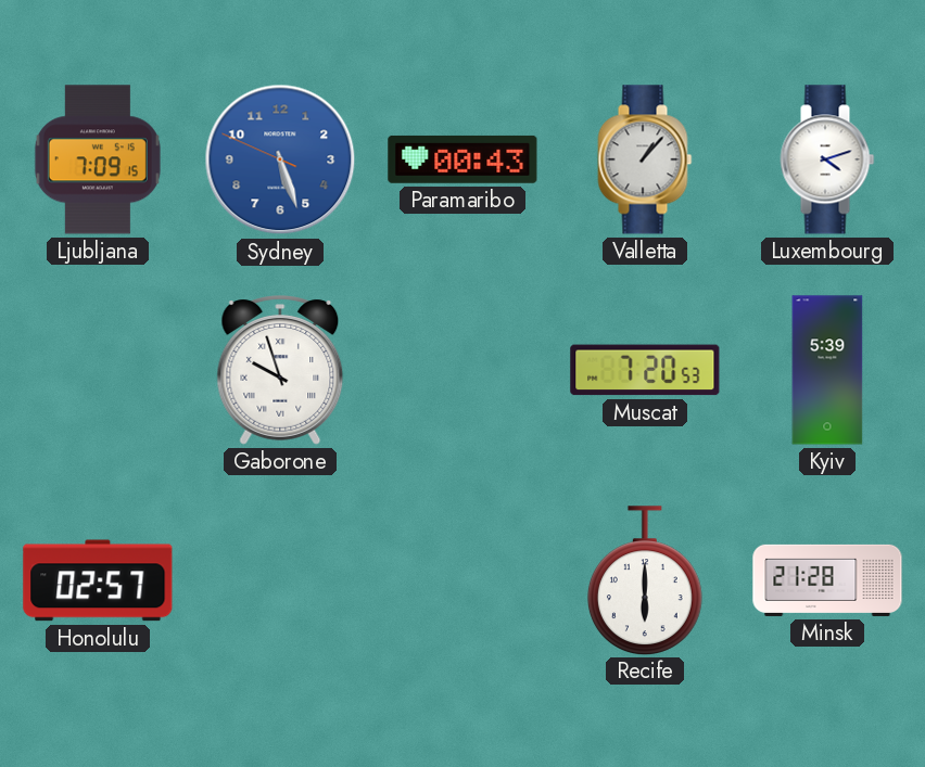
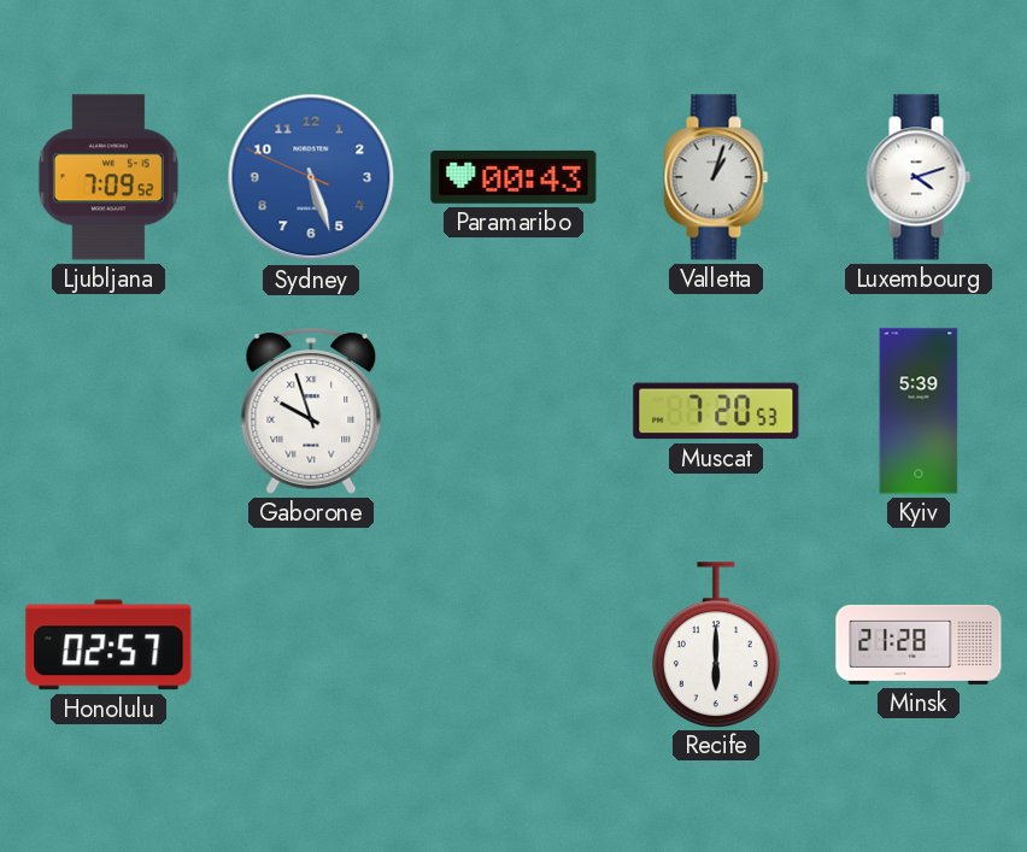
Ljubljana: 7:09:15 -> 7:09:52 (108, 177)
Valletta: 1:07 -> 1:03 (716, 177)
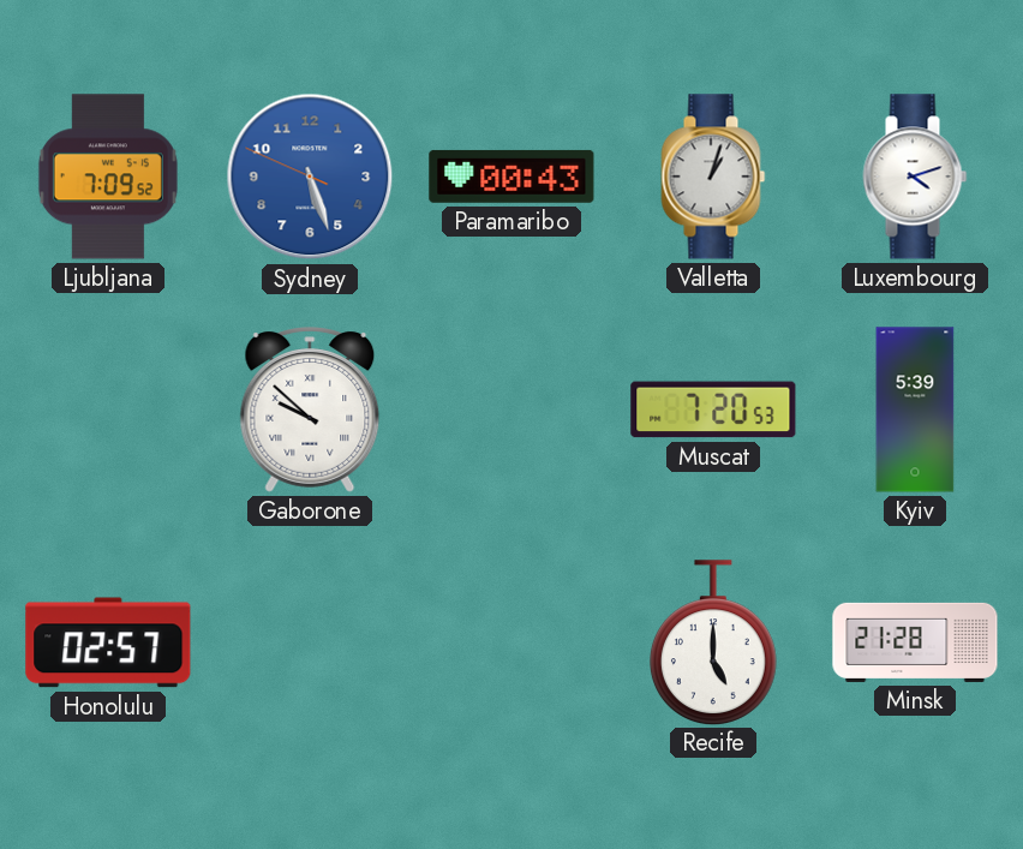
Gaborone: 9:57 -> 9:52 (310, 409)
Recife: 6:00 -> 5:00 (713, 642)
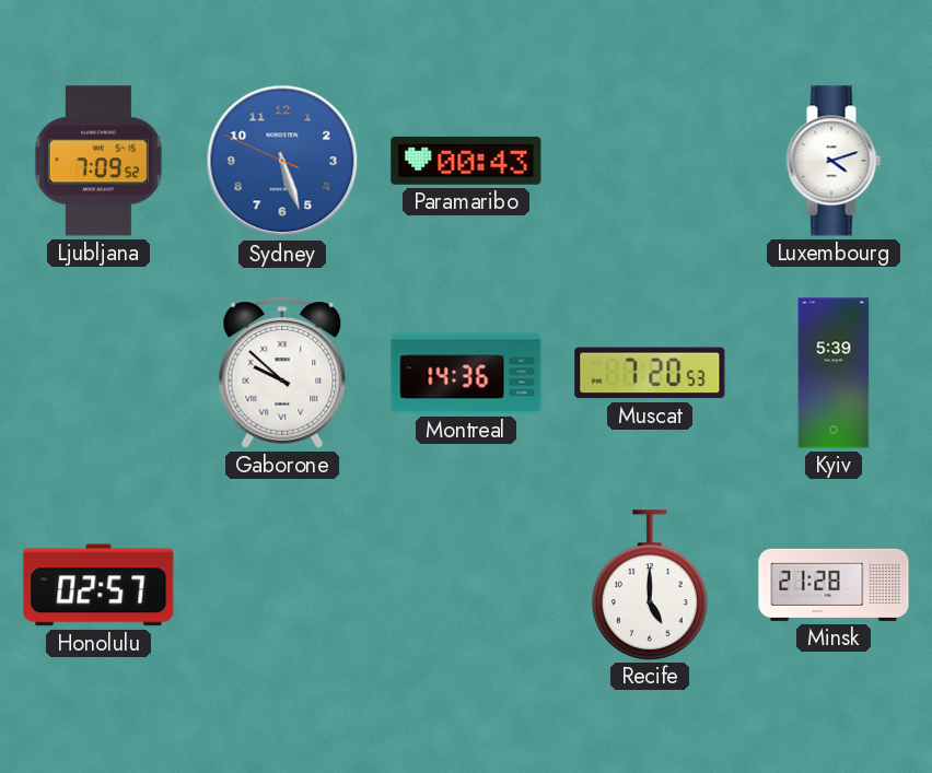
Valletta: 1:03 -> none (713, 177)
Montreal: none -> 14:36 (466, 373)
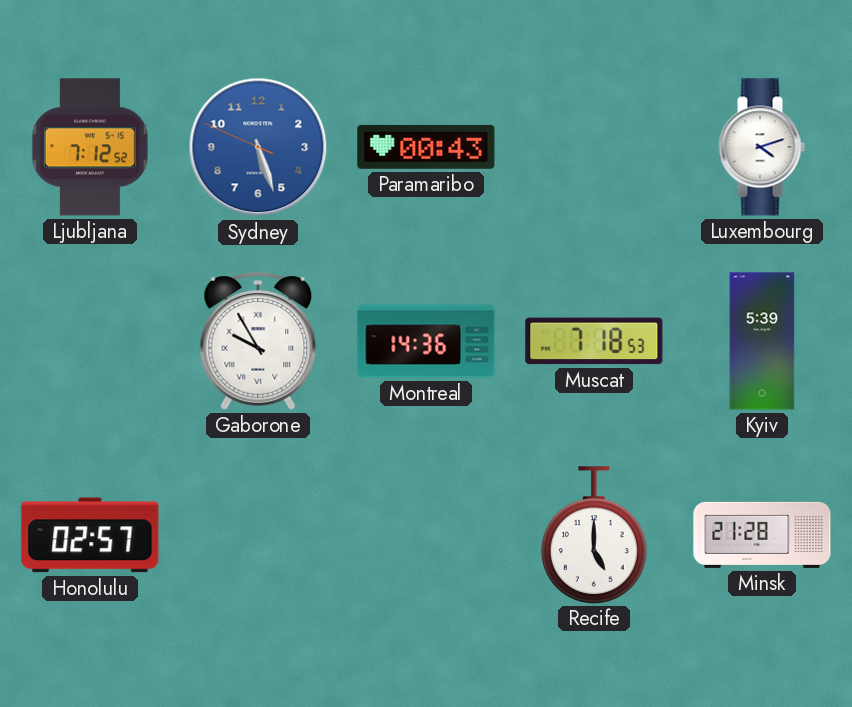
Ljubljana: 7:09 -> 7:12 (90, 147)
Gaborone: 9:52 -> 9:55 (258, 341)
Muscat: 7:20 -> 7:18 (594, 341)
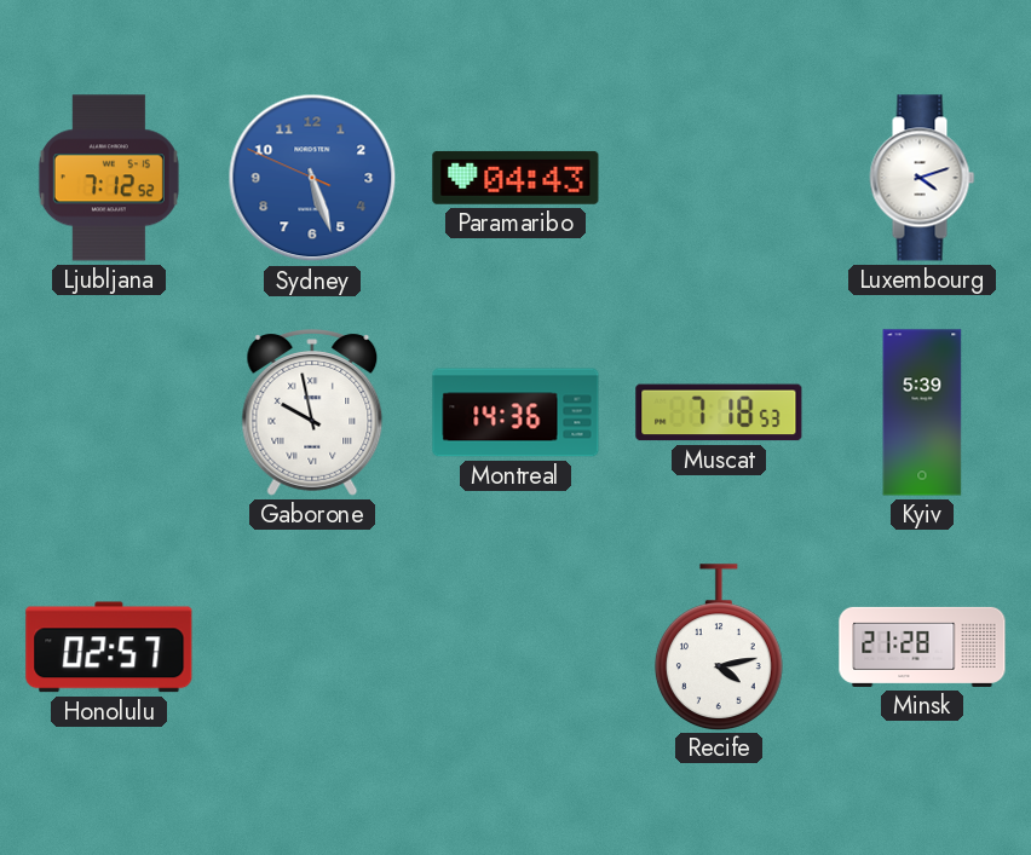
Paramaribo: 00:43 -> 04:43 (515, 178)
Gaborone: 9:55 -> 9:58 (312, 412)
Recife: 5:00 -> 4:13 (719, 647)
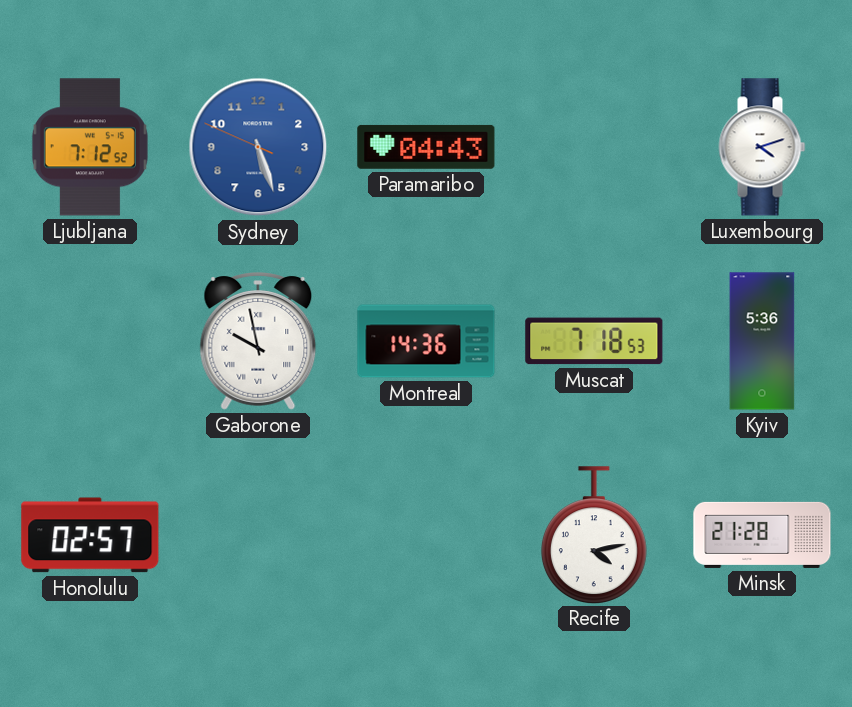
Kyiv: 5:39 -> 5:36 (762, 341)
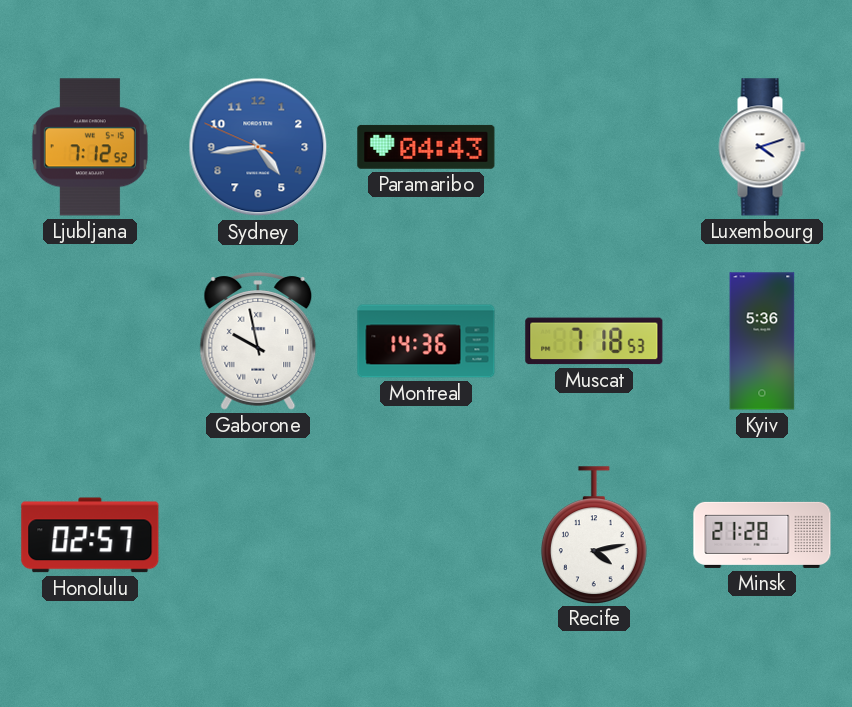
Sydney: 5:26 -> 4:43 (258, 147)
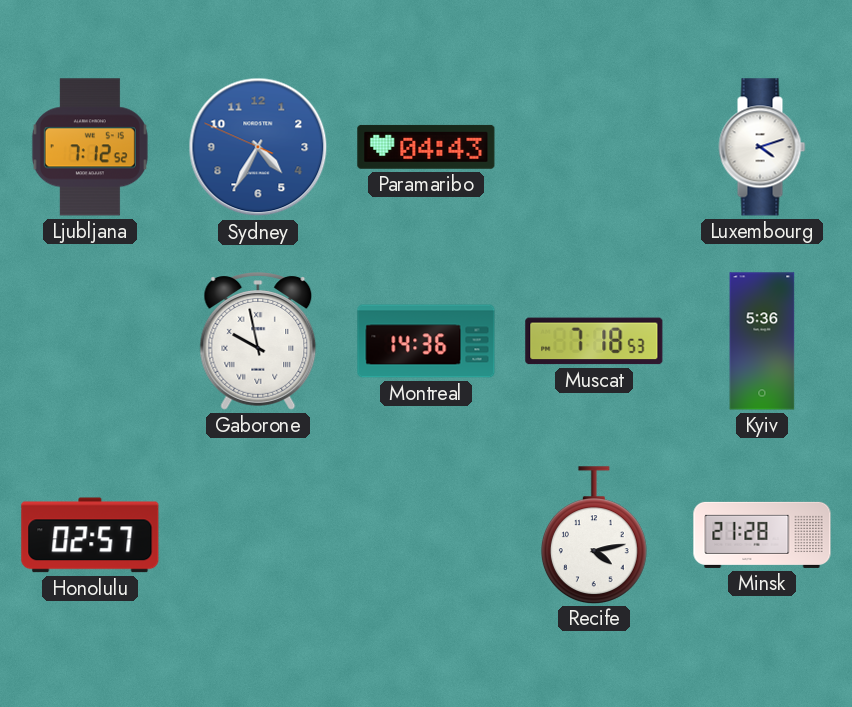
Sydney: 4:43 -> 4:34 (258, 147)
